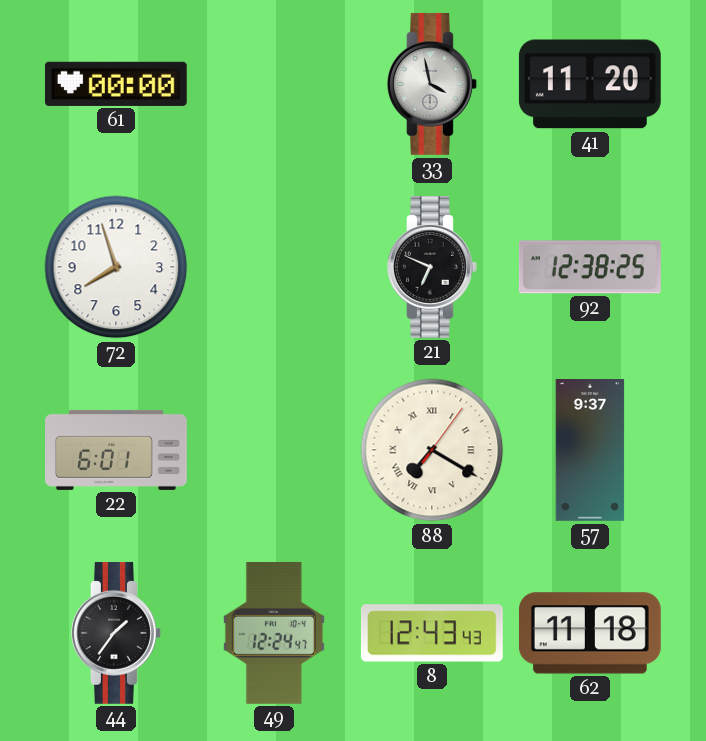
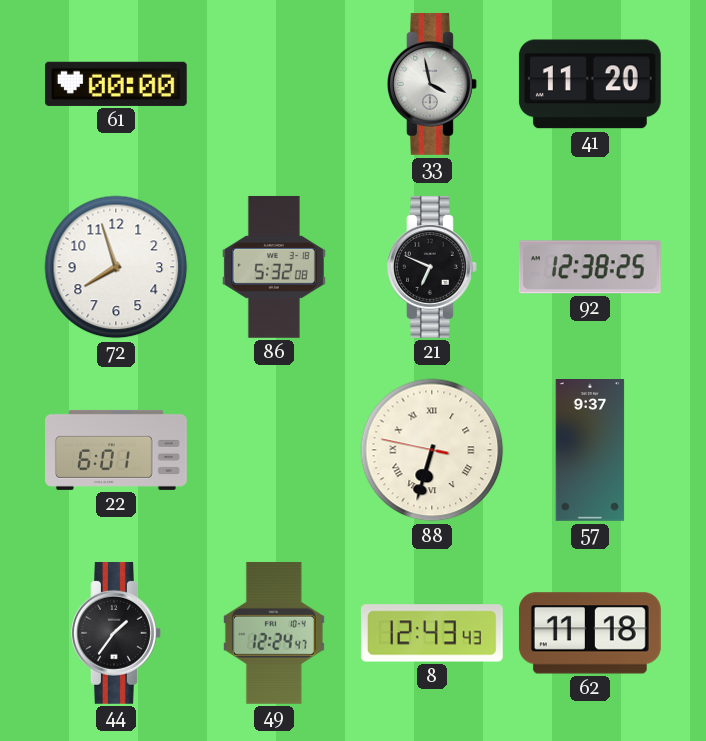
86: none -> 5:32 (274, 267)
88: 7:20 -> 6:32 (432, 450)
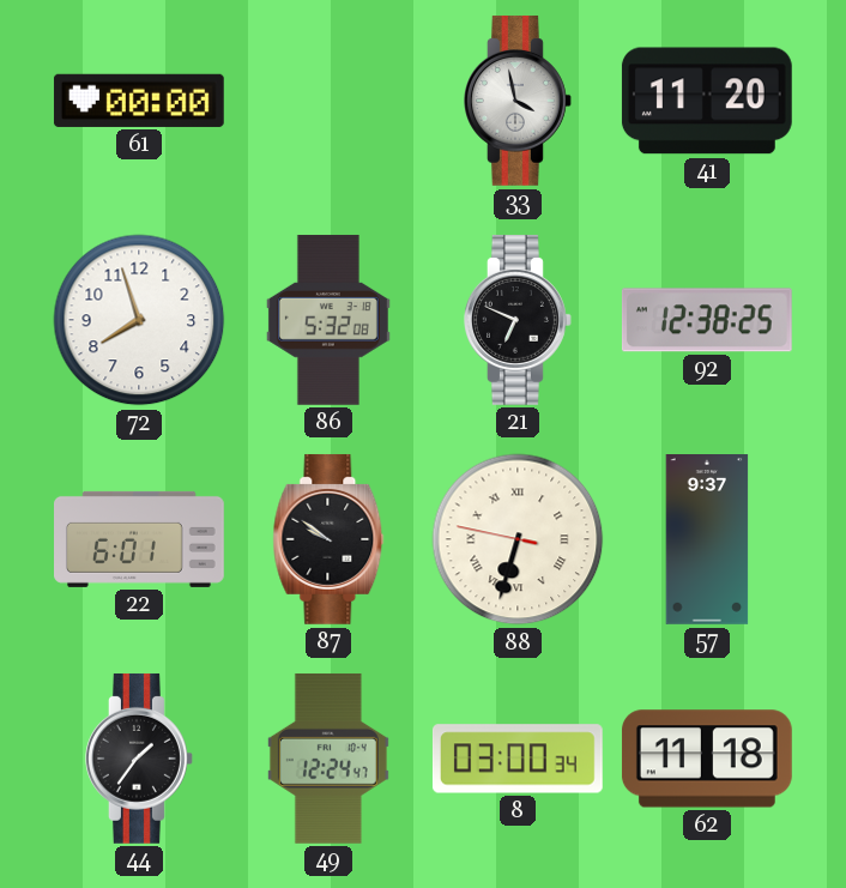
87: none -> 9:51 (328, 539)
8: 12:43 -> 03:00 (518, 759)
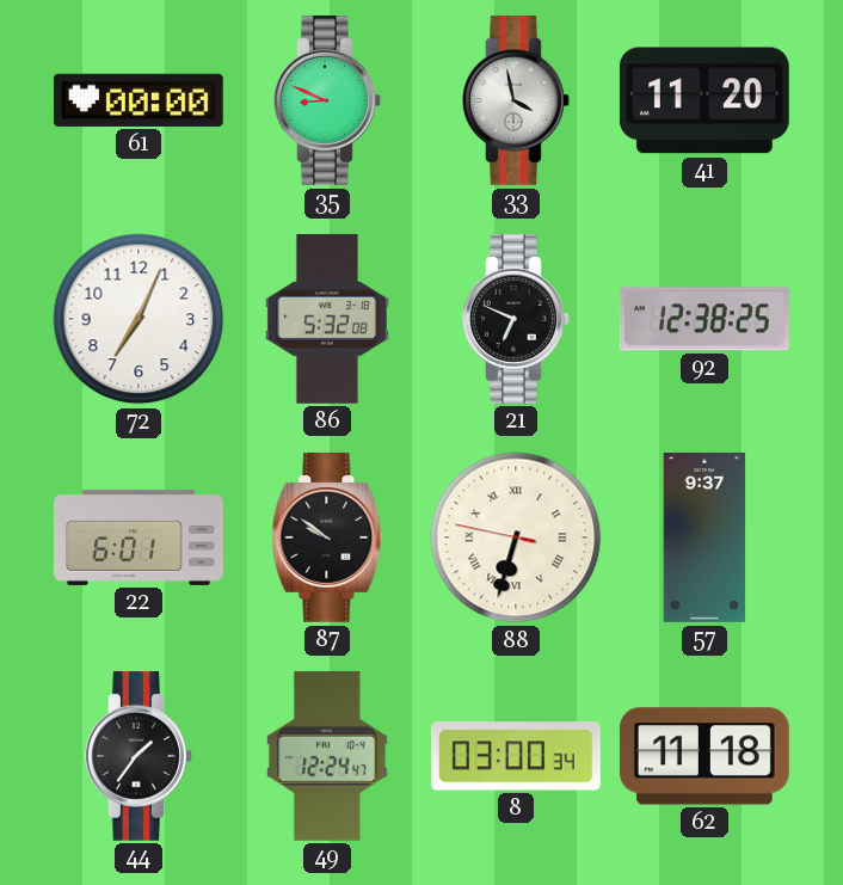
35: none -> 8:49 (328, 100)
72: 7:57 -> 7:04 (139, 319)
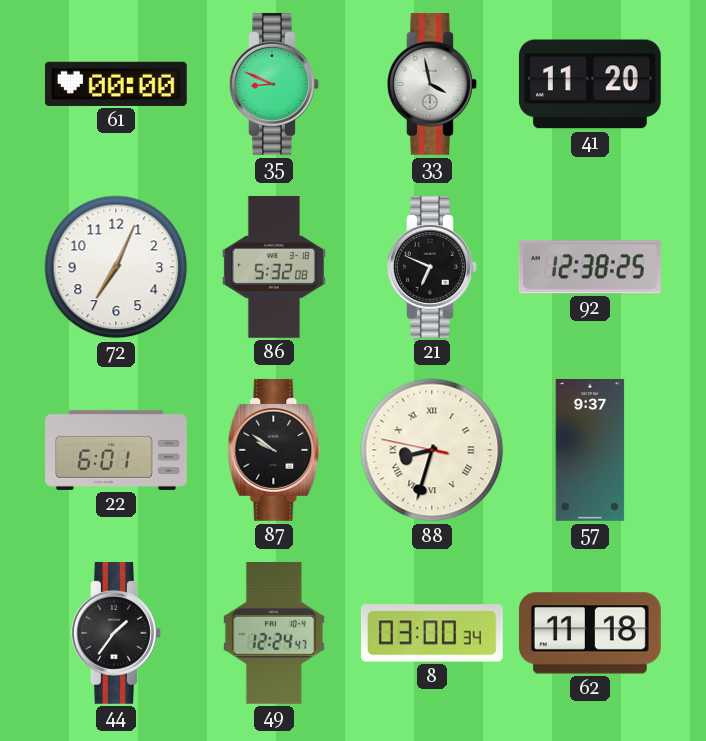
88: 6:32 -> 8:32 (432, 450)
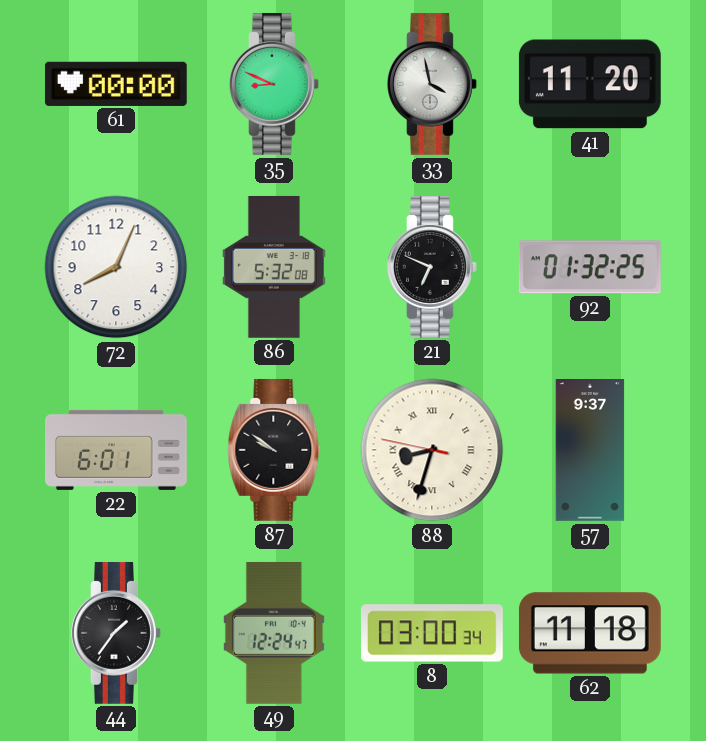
72: 7:04 -> 8:04 (116, 267)
92: 12:38 -> 01:32 (590, 267)
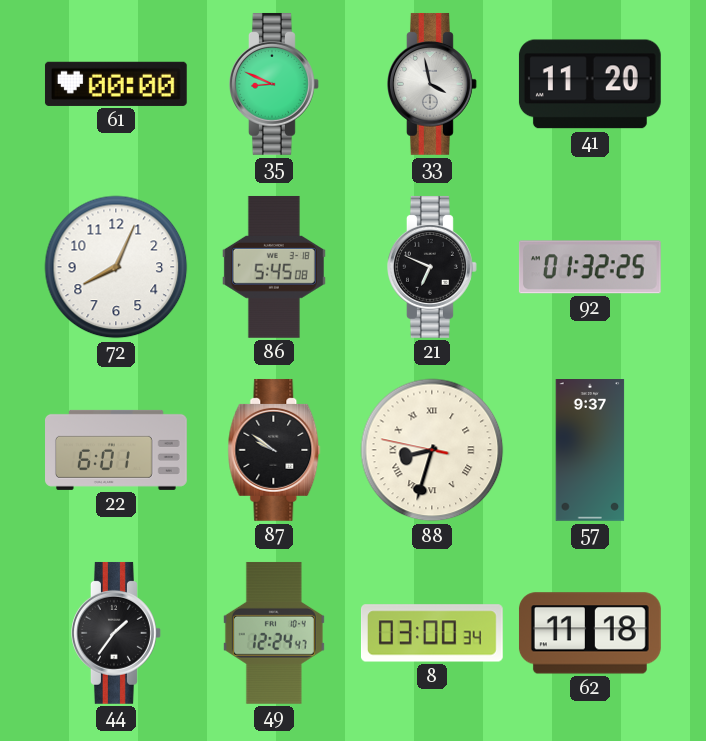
86: 5:32 -> 5:45 (274, 267)
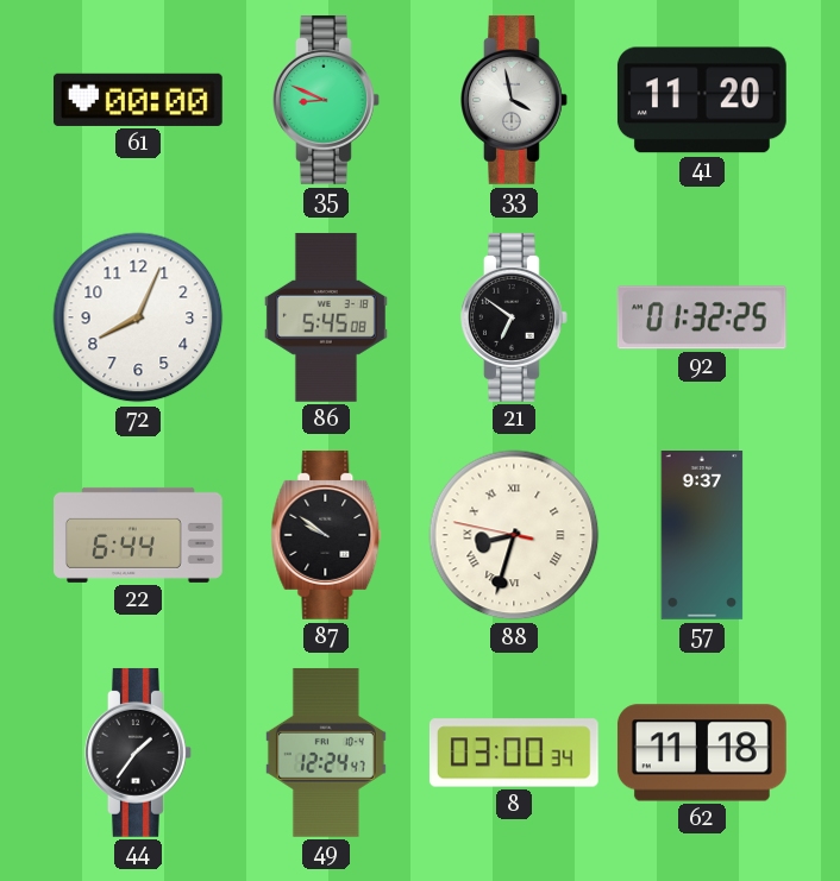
21: 6:49 -> 6:51 (515, 317)
22: 6:01 -> 6:44 (139, 535)
